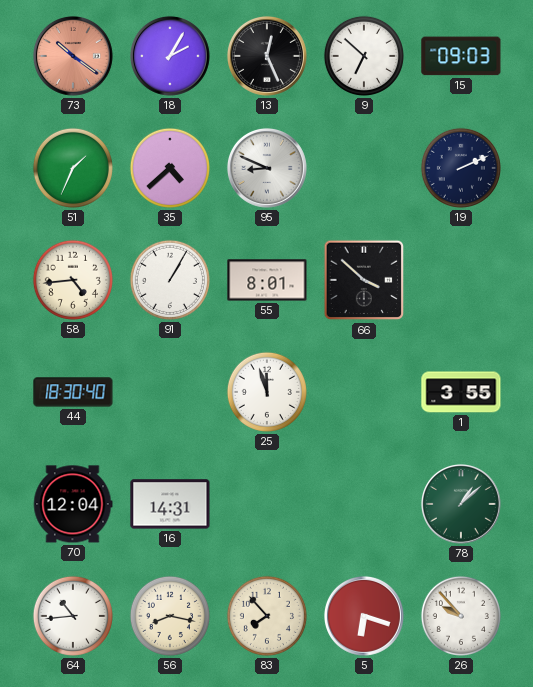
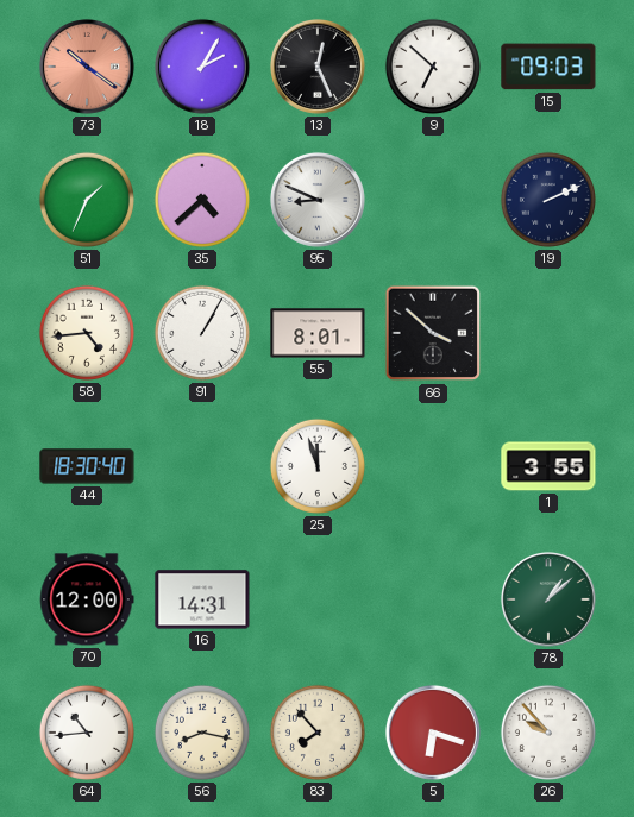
70: 12:04 -> 12:00 (87, 599)
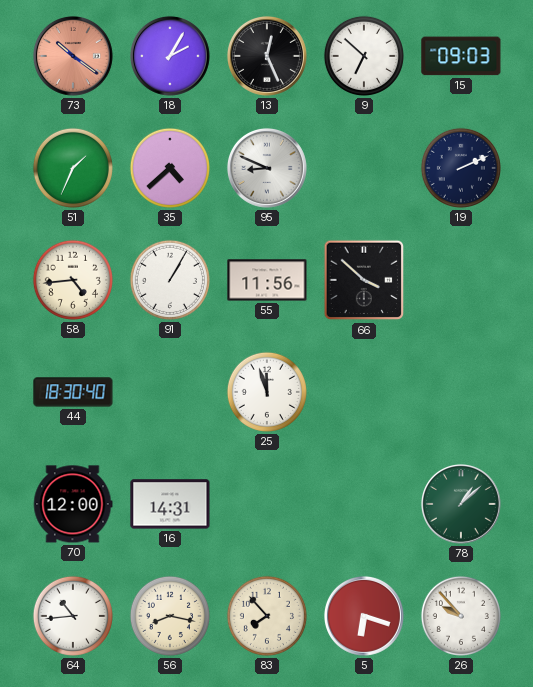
55: 8:01 -> 11:56 (267, 280)
1: 3:55 -> none (548, 466)
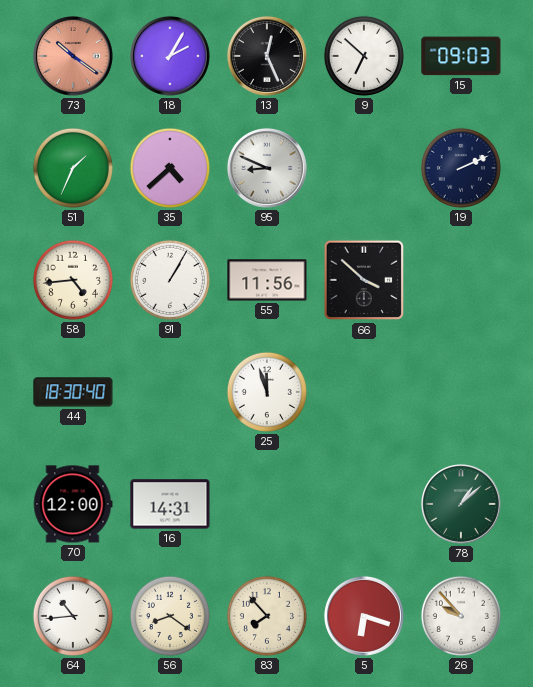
56: 8:17 -> 8:21 (170, 616)
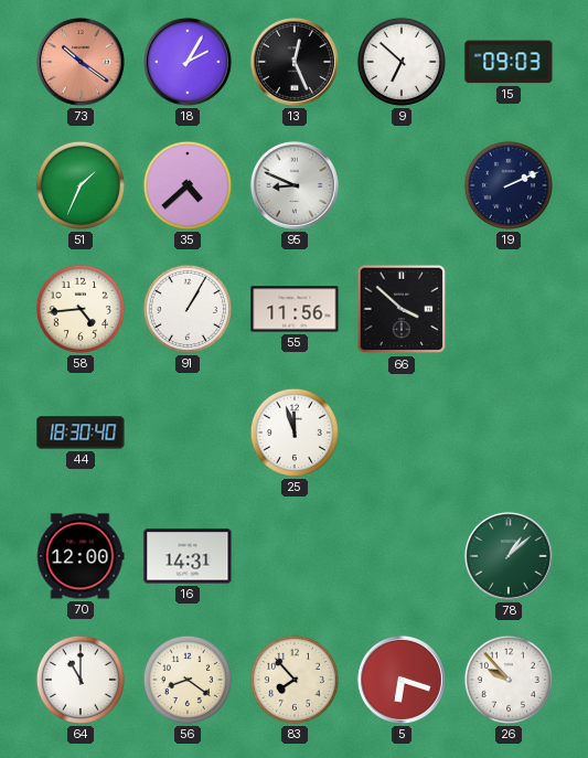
64: 10:44 -> 11:00 (81, 680)
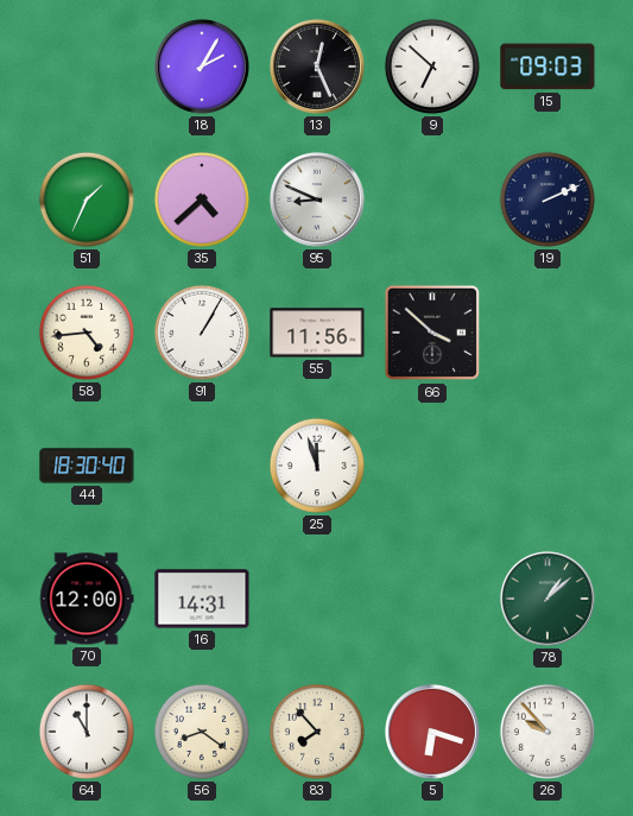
73: 10:21 -> none (81, 62)
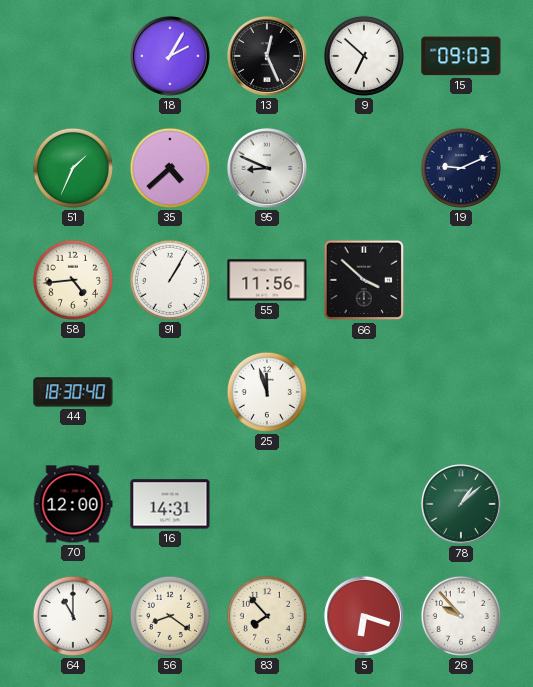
19: 2:11 -> 9:11 (461, 168)
